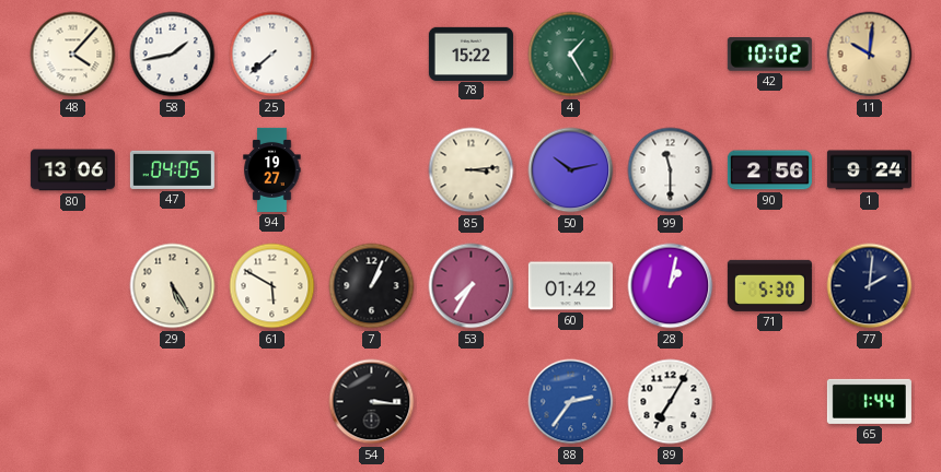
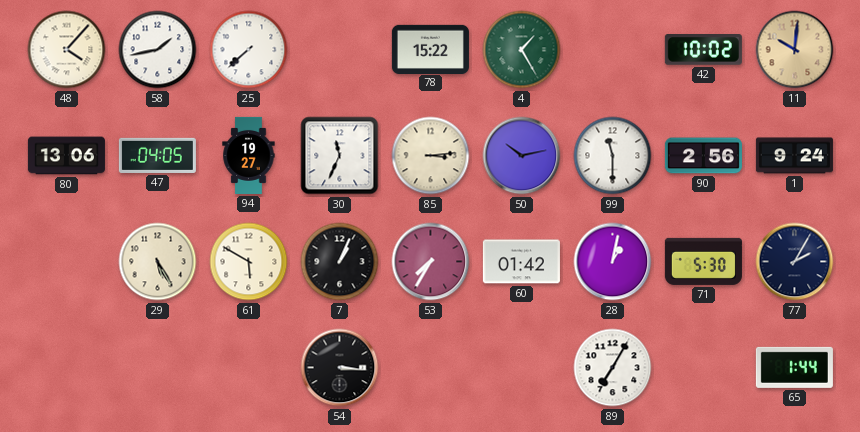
30: none -> 11:34 (340, 156)
77: 2:01 -> 2:05 (795, 262)
88: 2:36 -> none (571, 402)
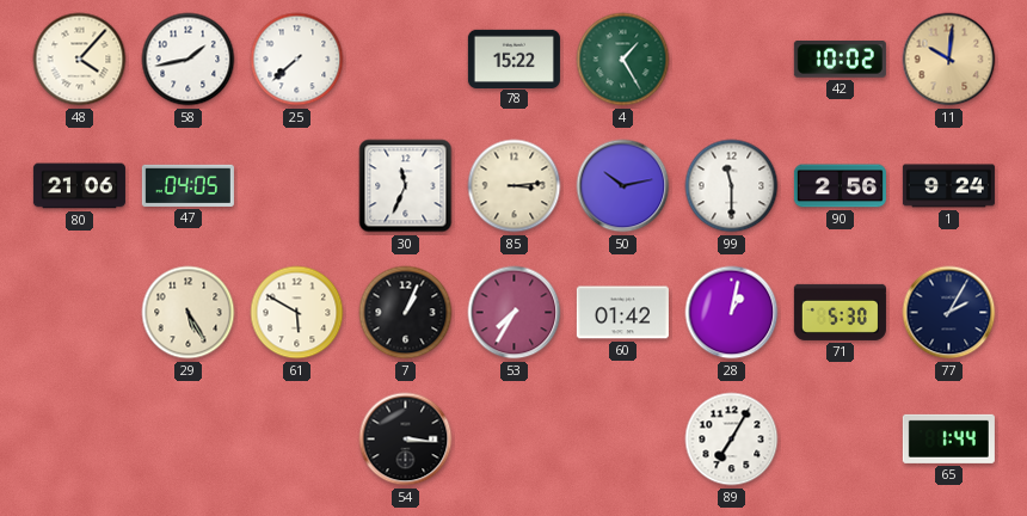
80: 13:06 -> 21:06 (79, 186)
94: 19:27 -> none (249, 155)
